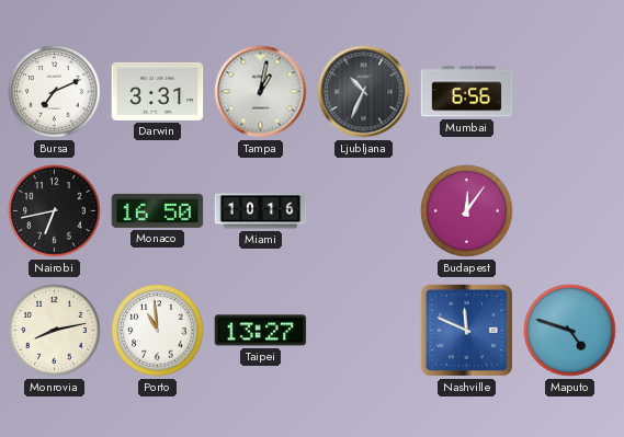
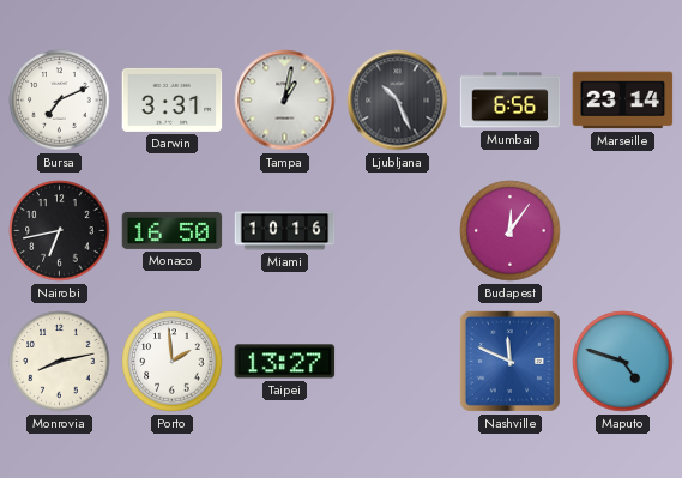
Ljubljana: 10:34 -> 10:26 (398, 101)
Marseille: none -> 23:14 (623, 101)
Porto: 10:59 -> 1:59 (173, 362)
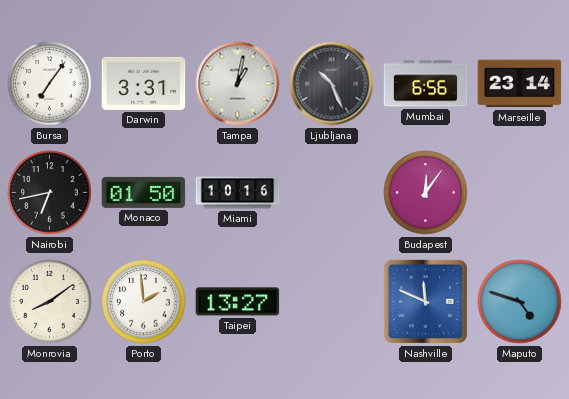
Bursa: 7:11 -> 7:06 (50, 84)
Monaco: 16:50 -> 01:50 (144, 192)
Monrovia: 8:13 -> 8:09 (50, 302)
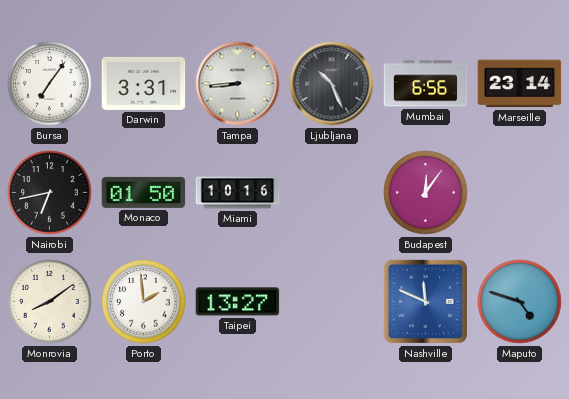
Tampa: 1:02 -> 8:44 (238, 84)
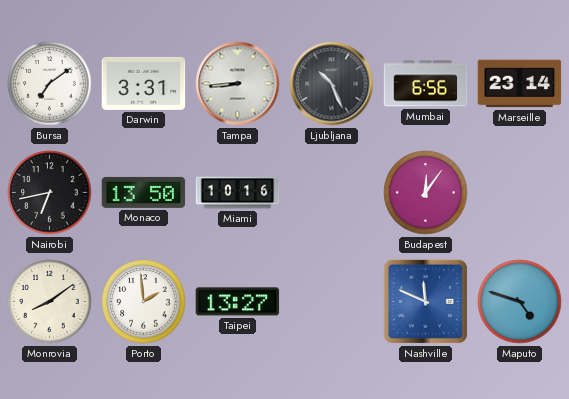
Bursa: 7:06 -> 7:09 (50, 84)
Monaco: 01:50 -> 13:50 (144, 192)
